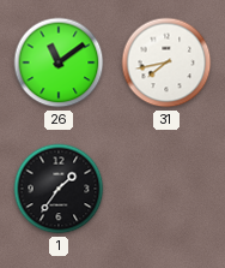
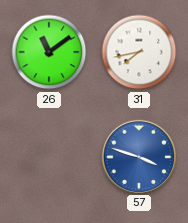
1: 1:36 -> none (59, 189)
57: none -> 3:48 (138, 156)
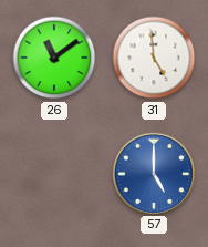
31: 7:43 -> 4:59 (154, 58)
57: 3:48 -> 5:00 (153, 173)
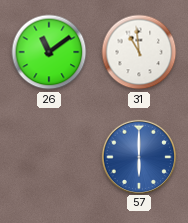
31: 4:59 -> 10:59 (139, 52)
57: 5:00 -> 6:00 (138, 156)
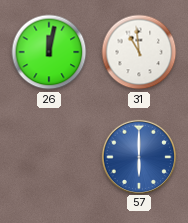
26: 11:09 -> 12:02 (49, 52)
